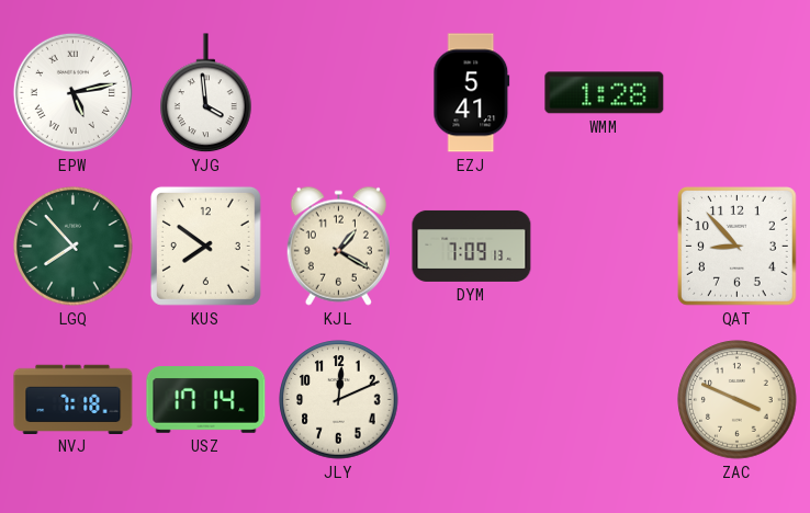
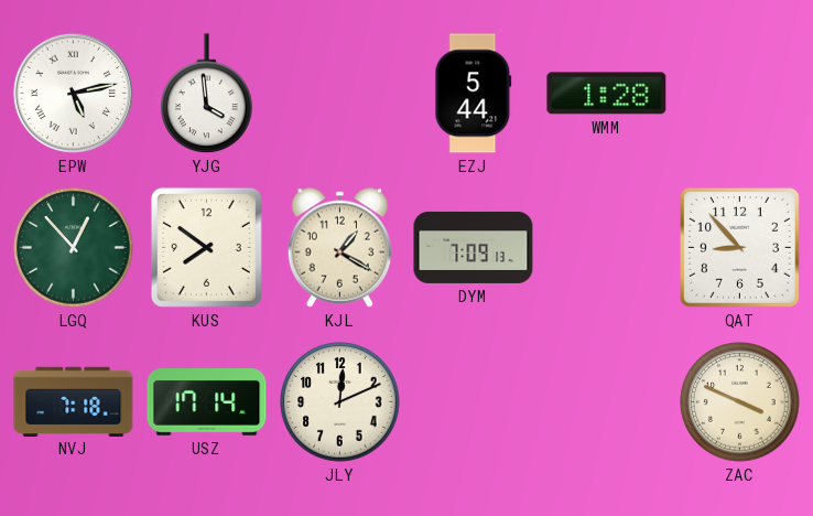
EZJ: 5:41 -> 5:44 (474, 94)
LGQ: 7:53 -> 12:53 (74, 248)
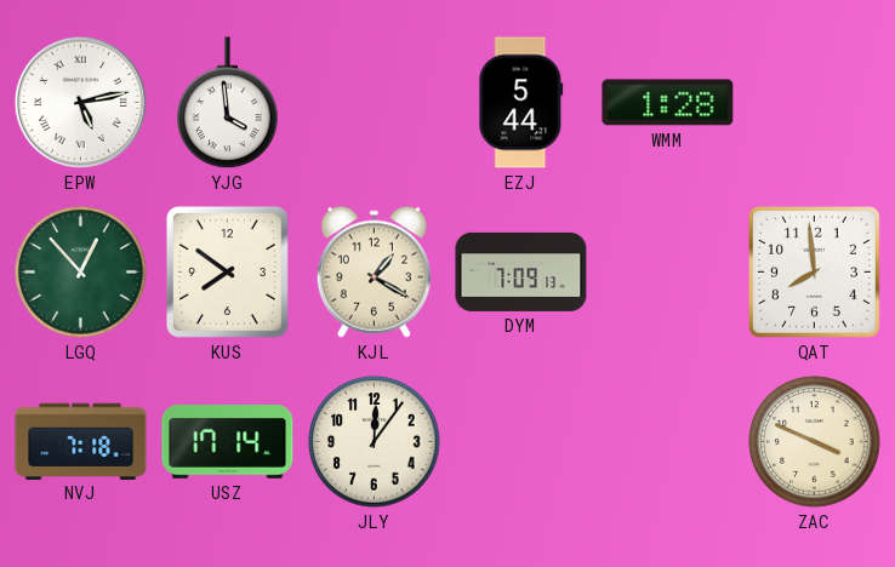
QAT: 8:53 -> 7:59 (815, 273)
JLY: 12:11 -> 12:06 (375, 442)
